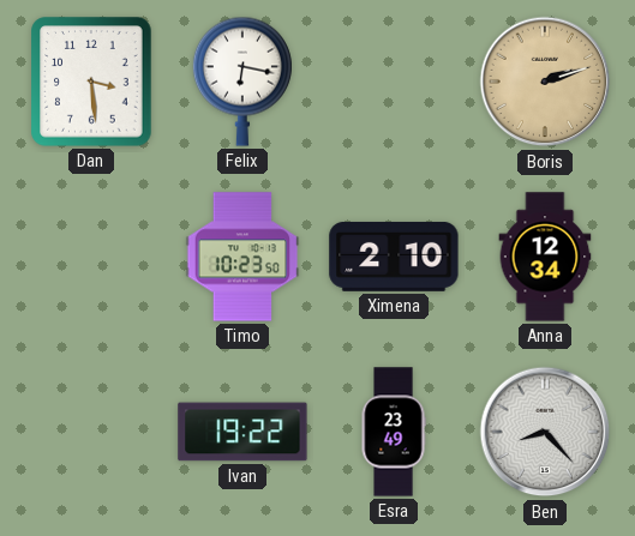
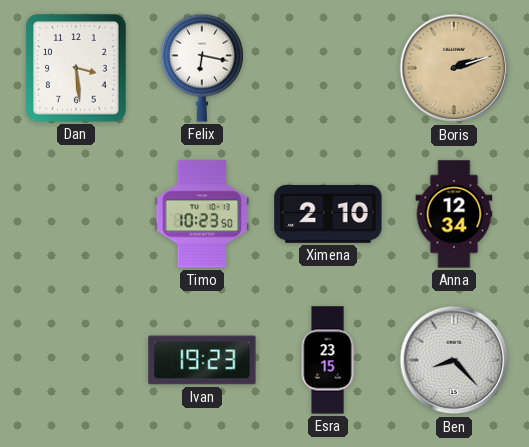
Ivan: 19:22 -> 19:23 (202, 360)
Esra: 23:49 -> 23:15 (328, 360)
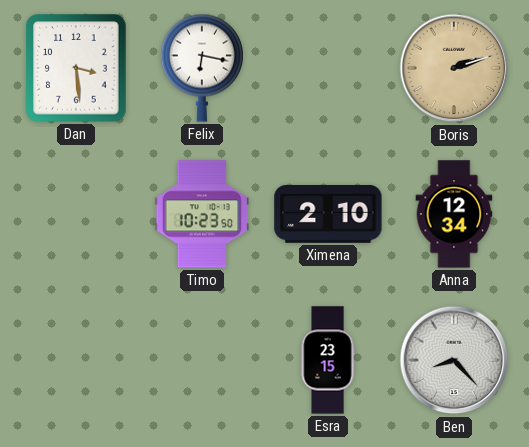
Ivan: 19:23 -> none (202, 360)
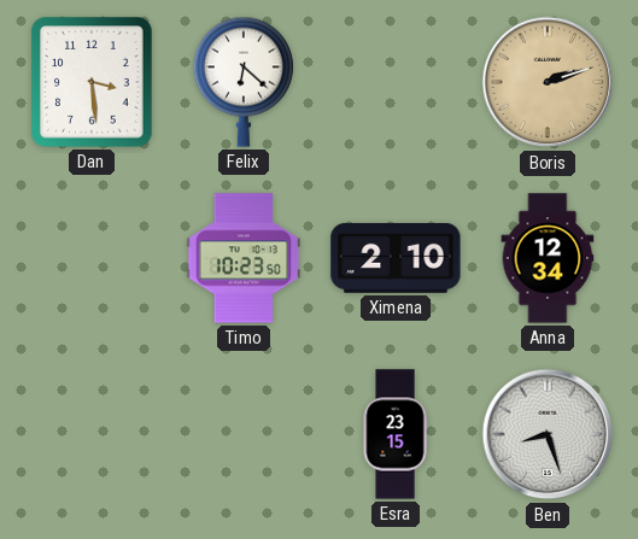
Felix: 6:17 -> 6:22 (244, 82)
Ben: 8:23 -> 8:27 (548, 434)
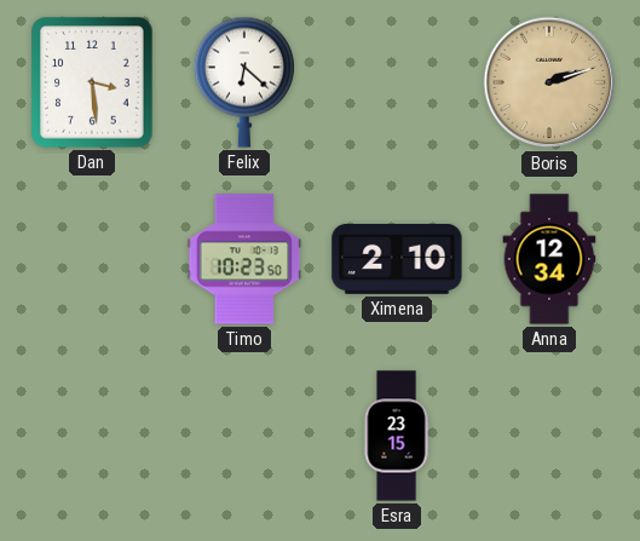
Ben: 8:27 -> none (548, 434)
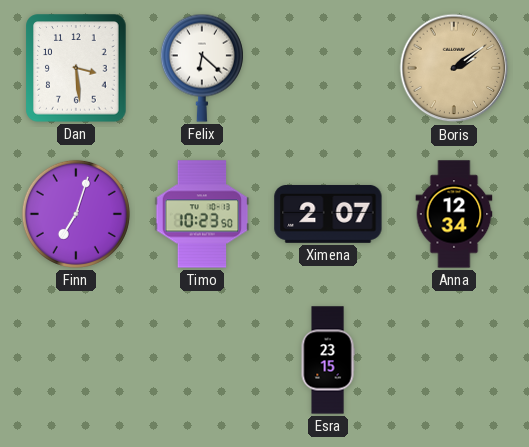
Boris: 2:12 -> 2:09 (454, 68)
Finn: none -> 7:03 (76, 214)
Ximena: 2:10 -> 2:07 (328, 214)
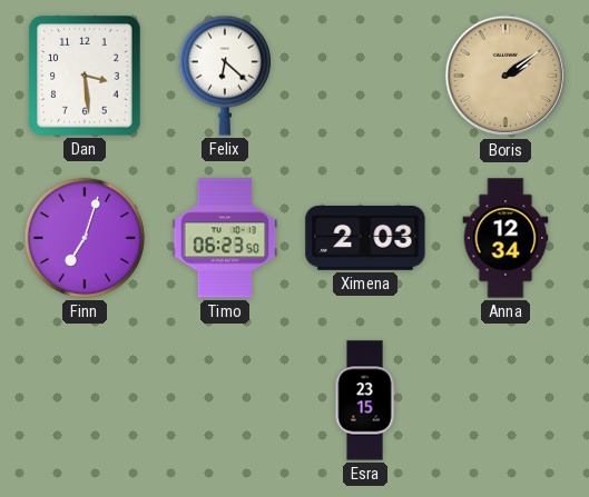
Timo: 10:23 -> 06:23 (225, 238)
Ximena: 2:07 -> 2:03 (365, 238)
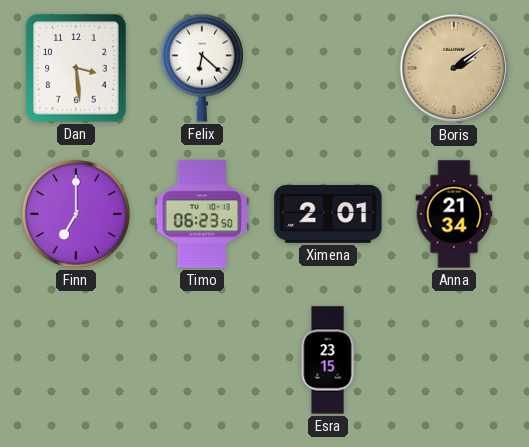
Finn: 7:03 -> 7:00 (76, 214)
Ximena: 2:03 -> 2:01 (328, 214)
Anna: 12:34 -> 21:34 (454, 214)
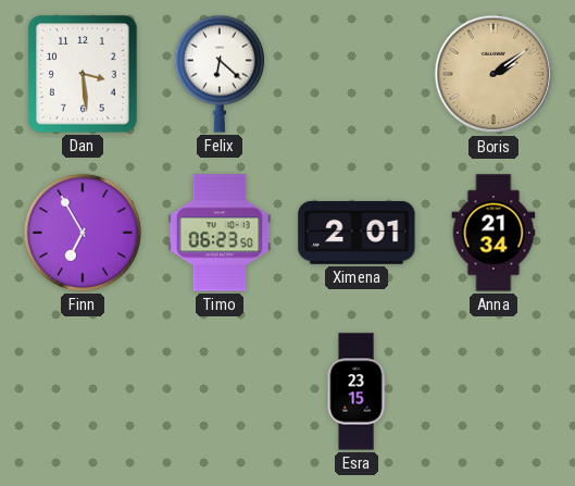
Finn: 7:00 -> 6:55 (83, 233)
